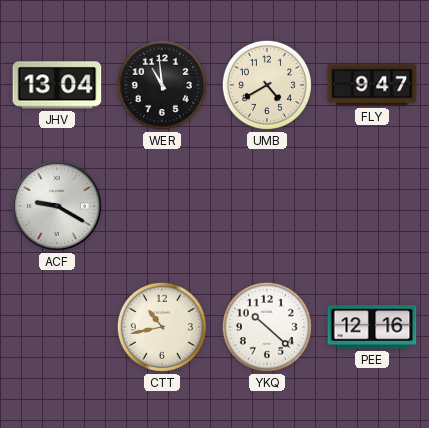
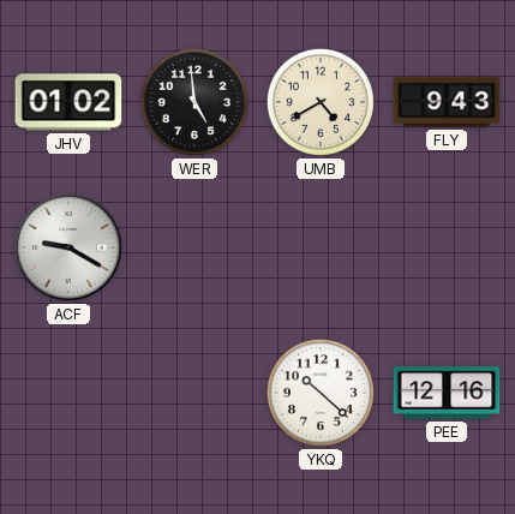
JHV: 13:04 -> 01:02 (68, 102)
WER: 10:59 -> 4:59 (194, 102)
FLY: 9:47 -> 9:43 (447, 102)
CTT: 10:43 -> none (162, 327)
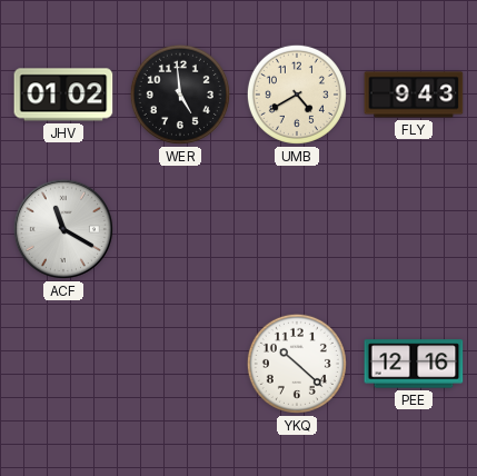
ACF: 9:20 -> 11:20 (63, 229)
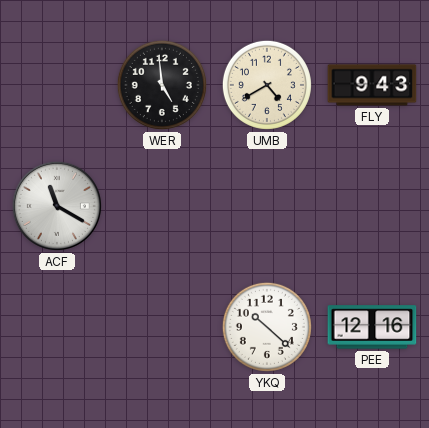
JHV: 01:02 -> none (63, 95)
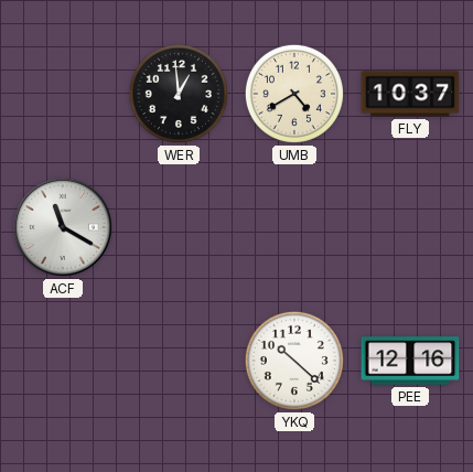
WER: 4:59 -> 12:59 (179, 94)
FLY: 9:43 -> 10:37 (410, 94)
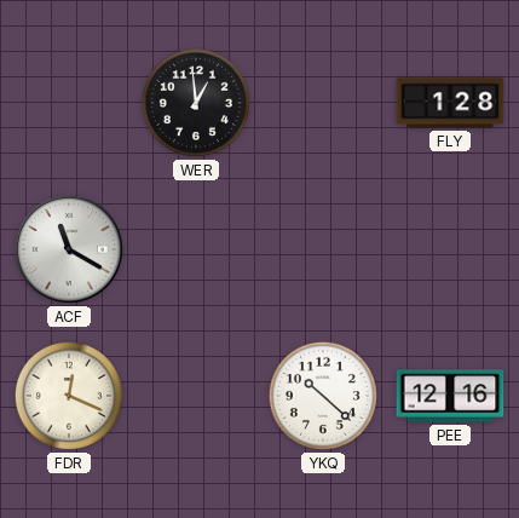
UMB: 4:40 -> none (294, 94)
FLY: 10:37 -> 1:28 (450, 103)
FDR: none -> 12:19 (69, 396)
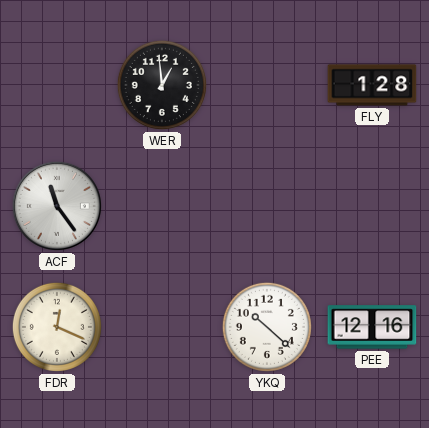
ACF: 11:20 -> 11:24 (57, 206)
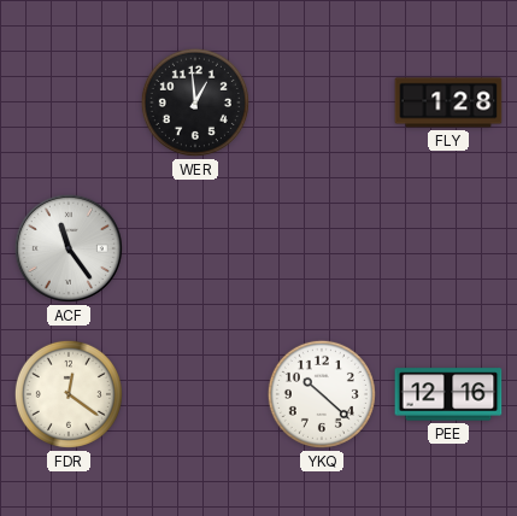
FDR: 12:19 -> 12:21 (69, 394)
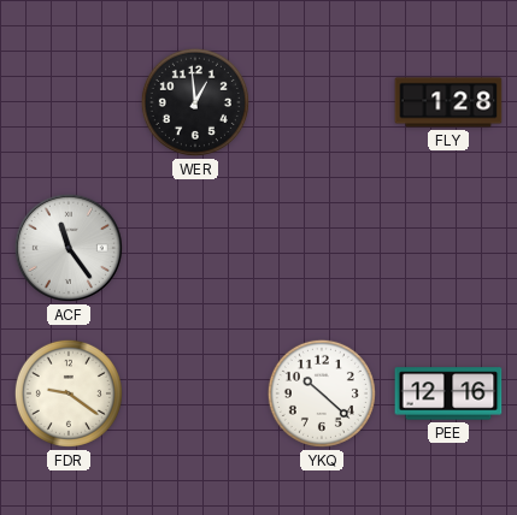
FDR: 12:21 -> 9:21 (69, 393)
